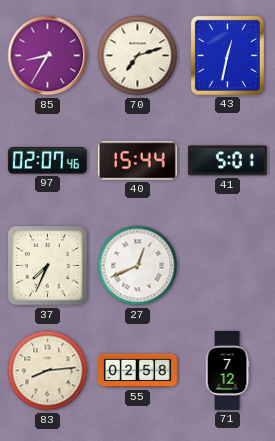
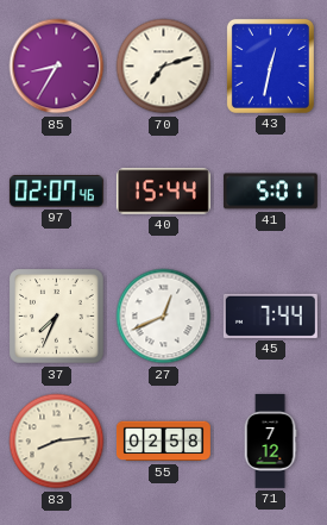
45: none -> 7:44 (270, 315)
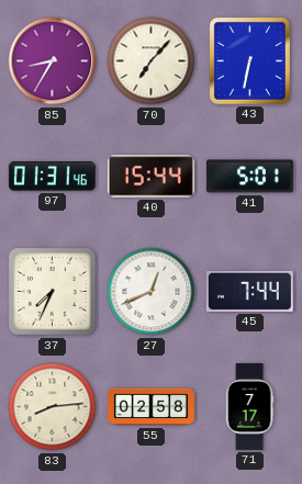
70: 7:12 -> 7:07 (152, 61)
43: 12:32 -> 6:32 (249, 60)
97: 02:07 -> 01:31 (52, 177)
71: 7:12 -> 7:17 (249, 406)
